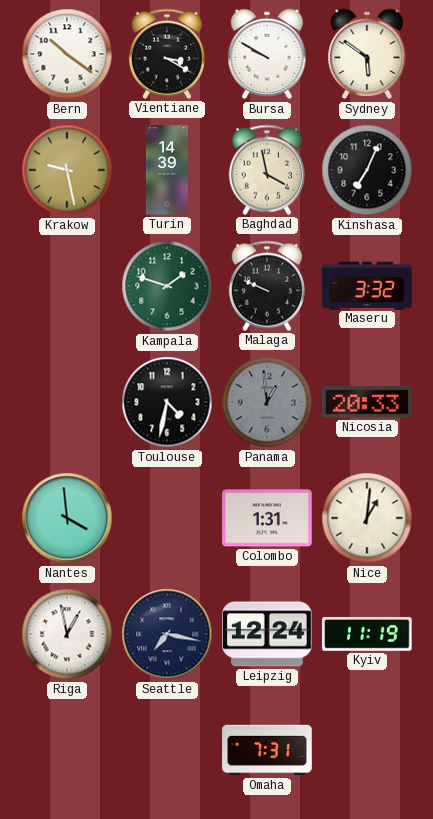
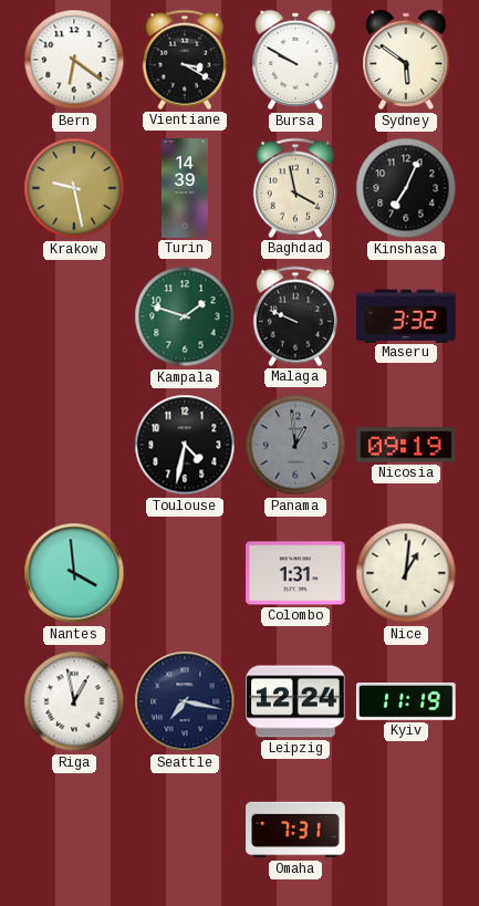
Bern: 10:21 -> 6:21 (74, 60)
Nicosia: 20:33 -> 09:19 (406, 445)
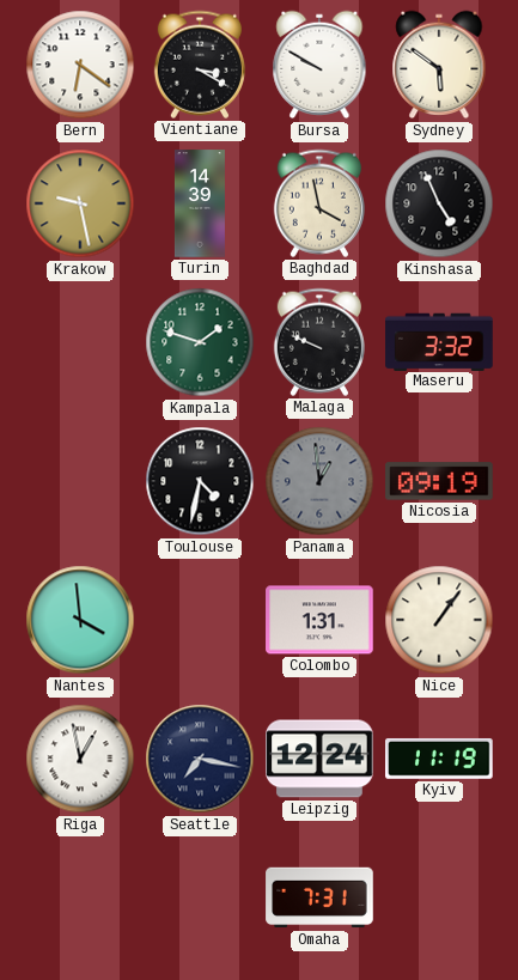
Kinshasa: 7:04 -> 4:56 (439, 203)
Nice: 1:01 -> 1:06 (439, 620)
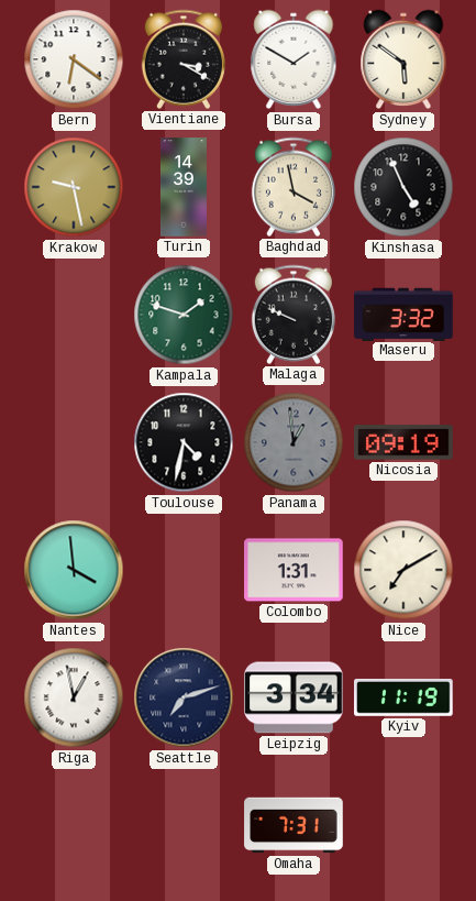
Bursa: 9:50 -> 1:50 (294, 59)
Nice: 1:06 -> 7:10 (403, 570)
Seattle: 7:17 -> 7:12 (184, 697)
Leipzig: 12:24 -> 3:34 (294, 697)
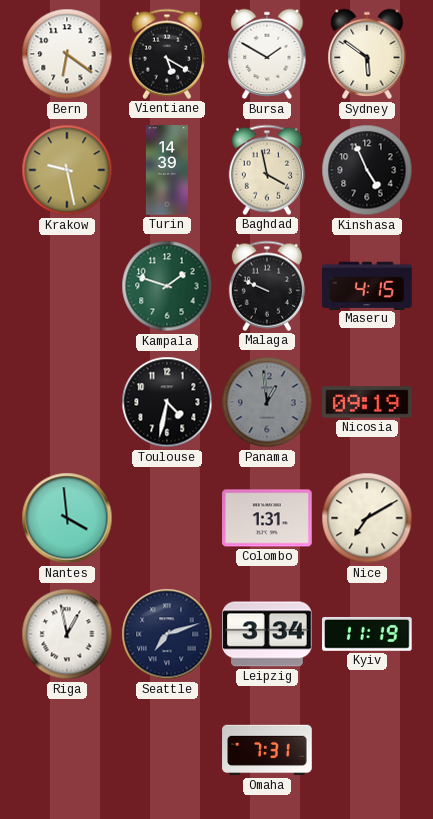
Vientiane: 3:20 -> 5:20 (167, 54)
Maseru: 3:32 -> 4:15 (367, 285)
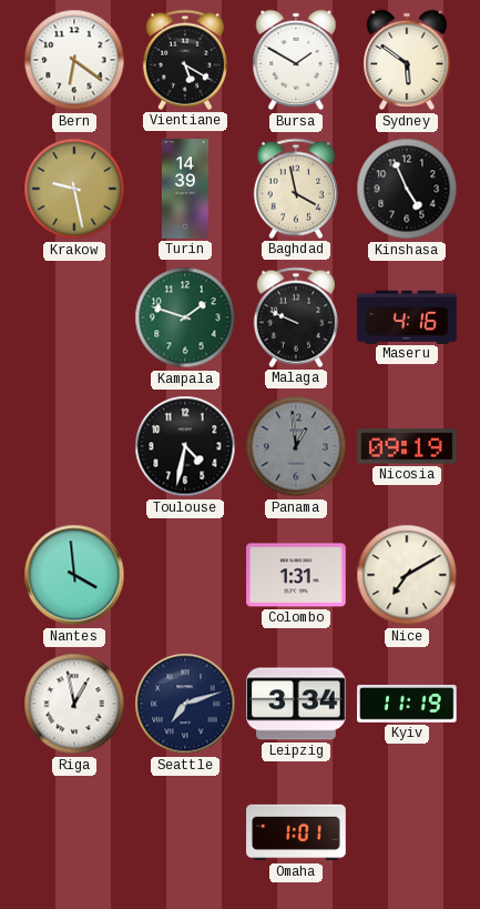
Maseru: 4:15 -> 4:16 (407, 316)
Omaha: 7:31 -> 1:01 (296, 832)
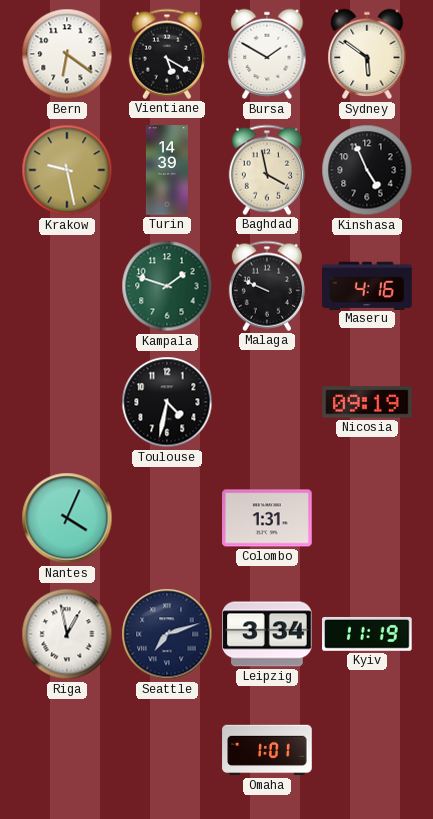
Panama: 12:59 -> none (296, 446)
Nantes: 3:59 -> 4:04 (67, 518)
Nice: 7:10 -> none (407, 575)
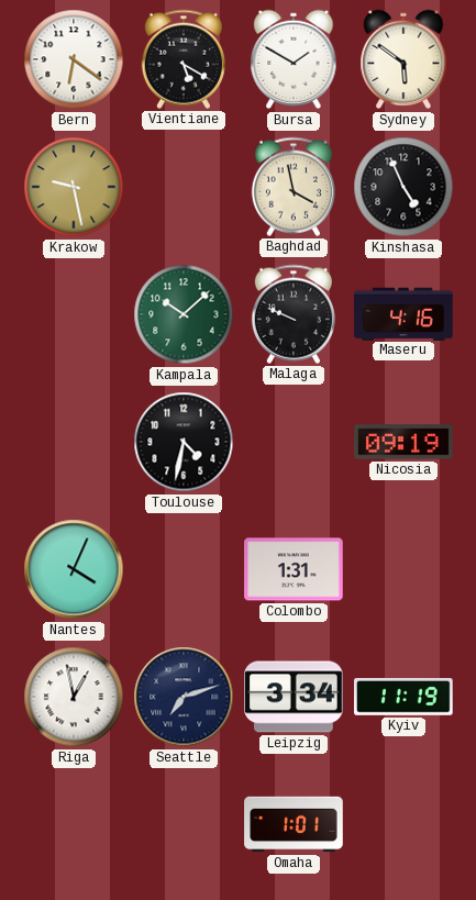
Turin: 14:39 -> none (167, 170)
Kampala: 1:48 -> 10:08 (184, 314)
